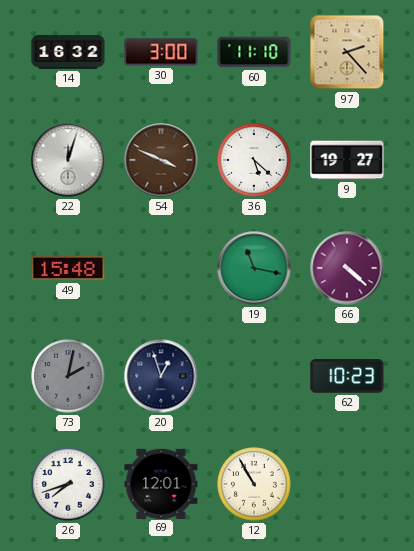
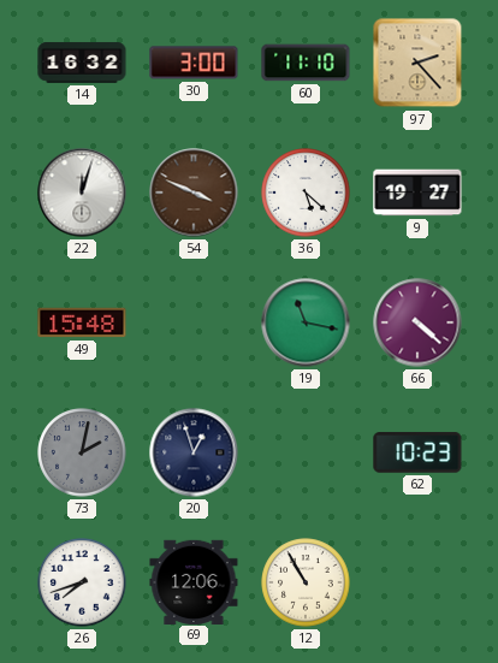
69: 12:01 -> 12:06 (194, 581)
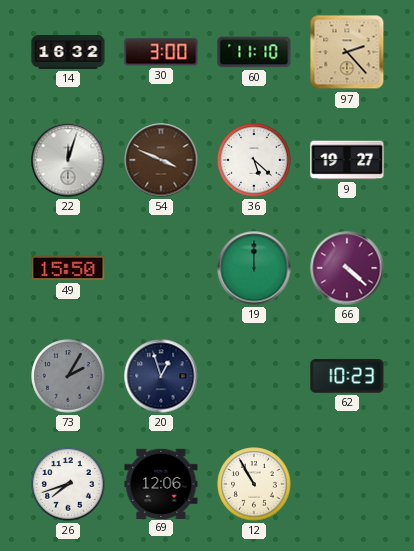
49: 15:48 -> 15:50 (68, 268)
19: 11:17 -> 12:00 (254, 268)
73: 2:02 -> 2:05 (68, 376)
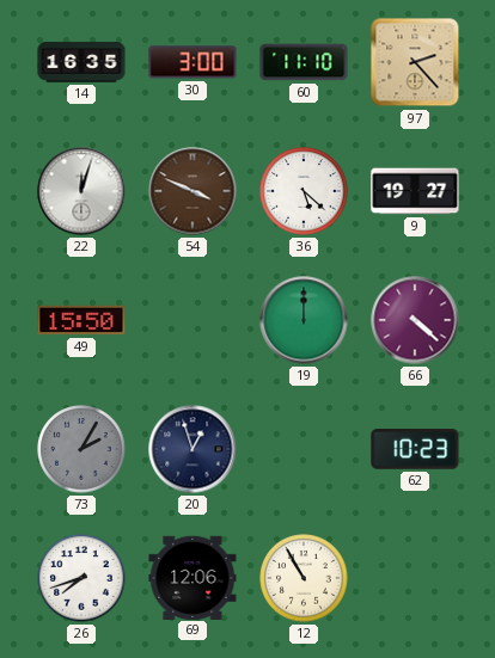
14: 16:32 -> 16:35 (81, 62)
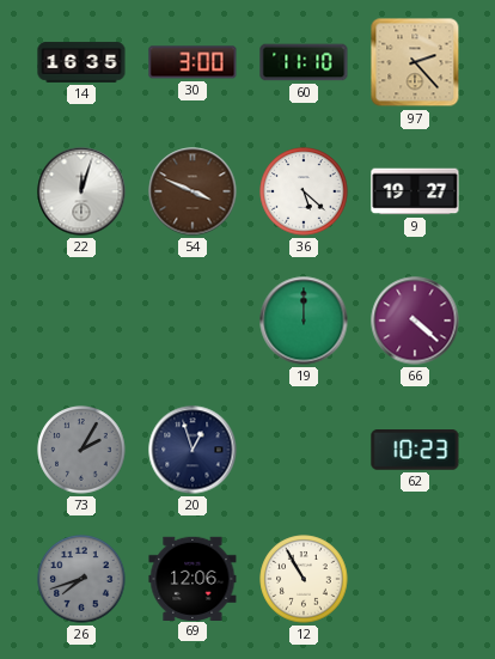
49: 15:50 -> none (81, 320)
26 dial: white -> grey (81, 579)
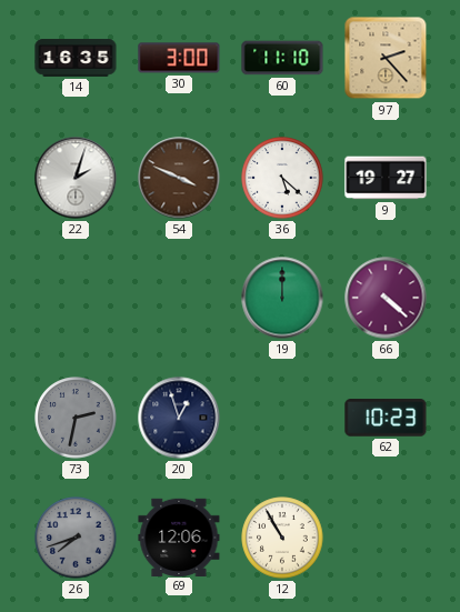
22: 12:03 -> 2:03 (76, 178)
73: 2:05 -> 2:32 (76, 418)
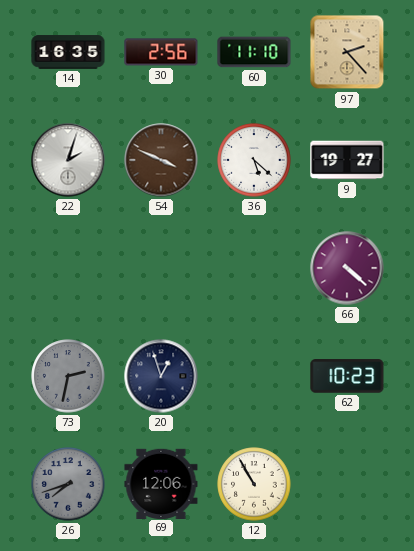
30: 3:00 -> 2:56 (161, 52)
19: 12:00 -> none (282, 298)
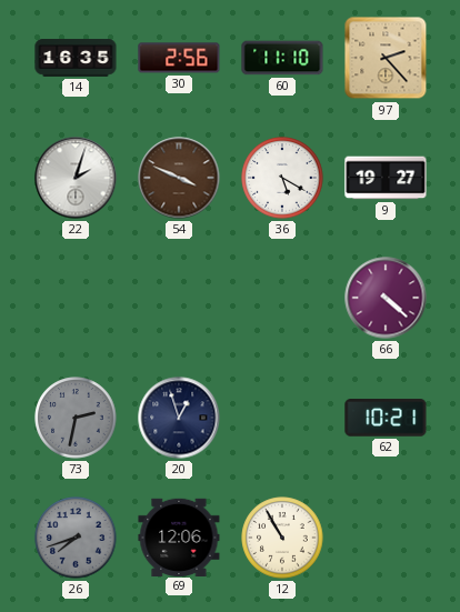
36: 5:22 -> 5:20 (282, 178)
62: 10:23 -> 10:21 (386, 418)
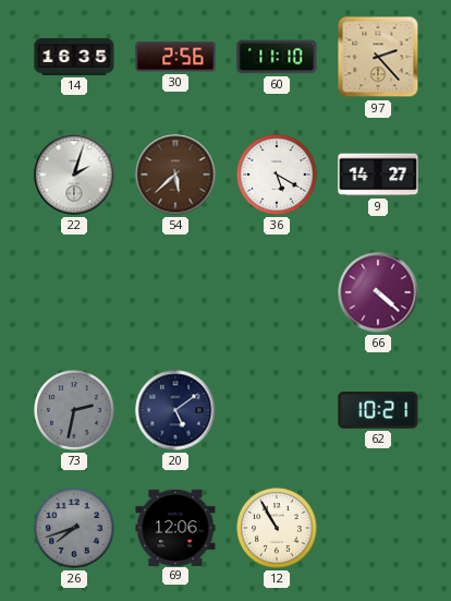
54: 3:49 -> 5:38 (175, 175)
9: 19:27 -> 14:27 (378, 175)
20: 12:57 -> 5:09 (175, 410)
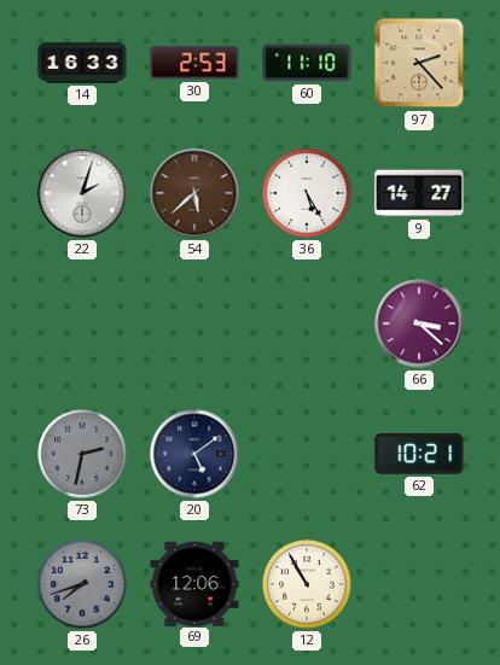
14: 16:35 -> 16:33 (82, 63)
30: 2:56 -> 2:53 (194, 63)
36: 5:20 -> 5:25 (307, 193)
66: 4:22 -> 3:22 (419, 323)
